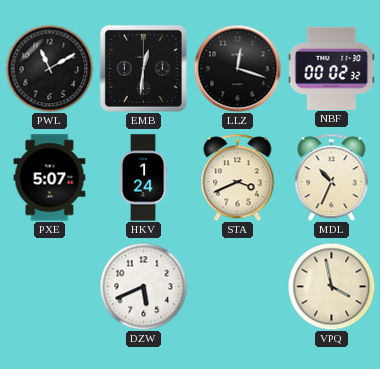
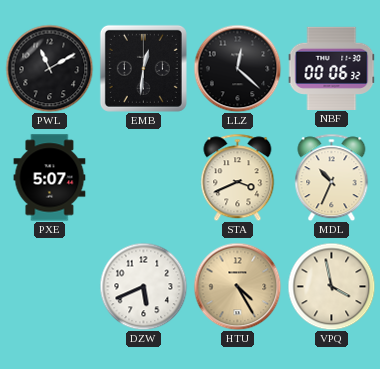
LLZ: 12:18 -> 12:22 (237, 68)
NBF: 00:02 -> 00:06 (331, 68)
HKV: 1:24 -> none (143, 178)
HTU: none -> 4:25 (237, 286)
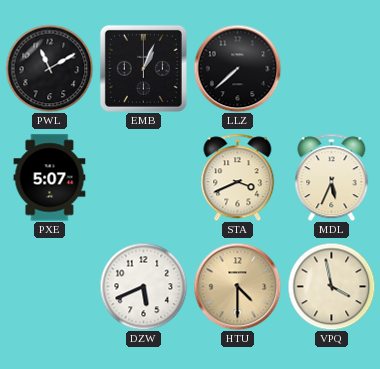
EMB: 12:31 -> 1:04 (143, 68)
LLZ: 12:22 -> 7:38 (237, 68)
NBF: 00:06 -> none (331, 68)
MDL: 10:34 -> 5:34 (332, 177)
HTU: 4:25 -> 4:30 (237, 286)
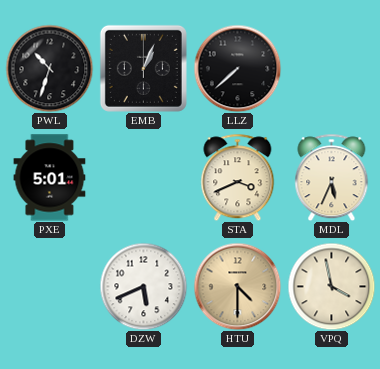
PWL: 11:10 -> 10:33 (49, 68)
PXE: 5:07 -> 5:01 (50, 178)
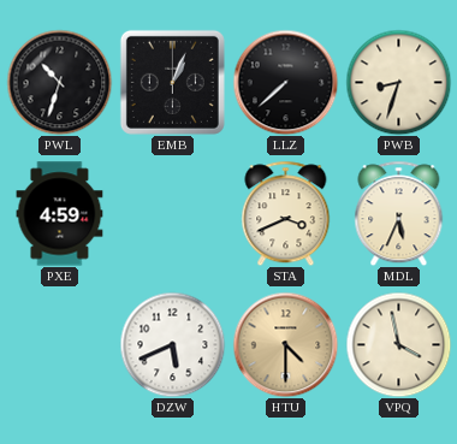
PWB: none -> 8:33 (398, 82)
PXE: 5:01 -> 4:59 (60, 214)
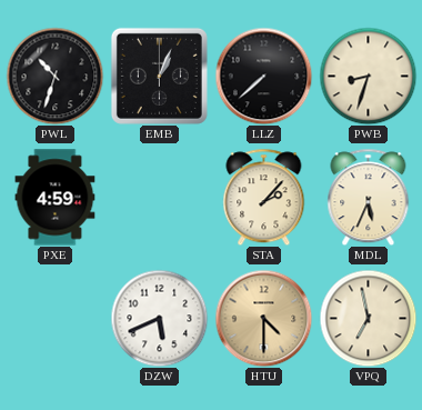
STA: 3:41 -> 2:07 (264, 197)
VPQ: 3:58 -> 6:58 (368, 318)
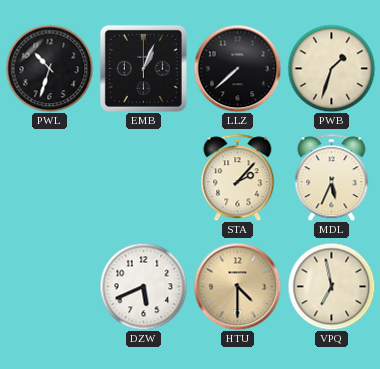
PWB: 8:33 -> 1:33 (331, 68)
PXE: 4:59 -> none (56, 198)
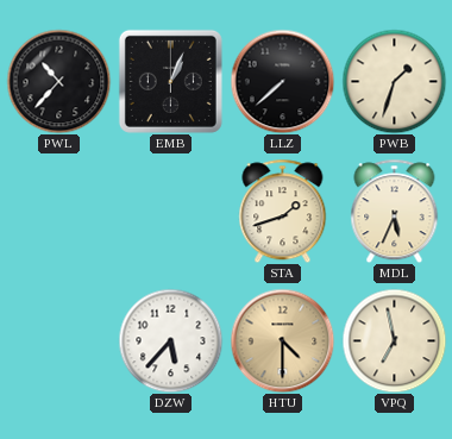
PWL: 10:33 -> 10:37 (58, 81)
STA: 2:07 -> 1:42 (283, 211)
DZW: 5:41 -> 5:37 (170, 340)
